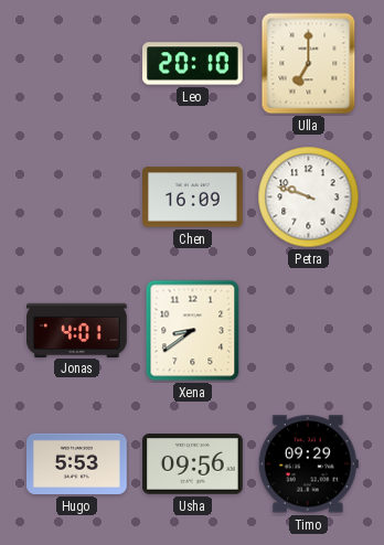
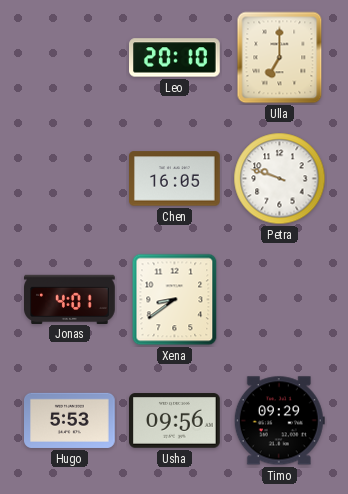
Chen: 16:09 -> 16:05 (175, 179)
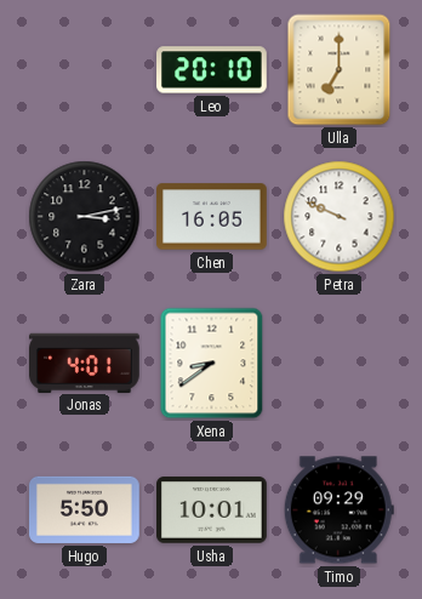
Zara: none -> 3:13 (85, 217)
Petra: 9:48 -> 9:49 (340, 217)
Hugo: 5:53 -> 5:50 (85, 509)
Usha: 09:56 -> 10:01 (212, 510)
